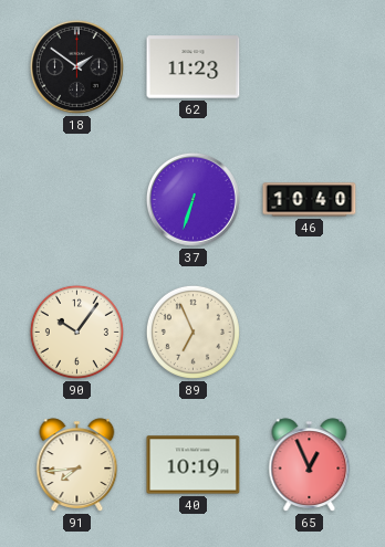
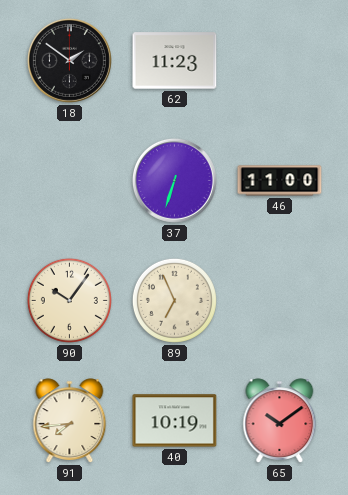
46: 10:40 -> 11:00 (280, 181)
65: 12:56 -> 10:09 (280, 421)
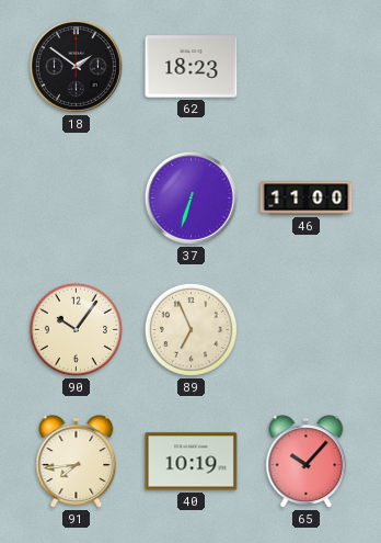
62: 11:23 -> 18:23 (192, 67)
65: 10:09 -> 10:07 (307, 462)
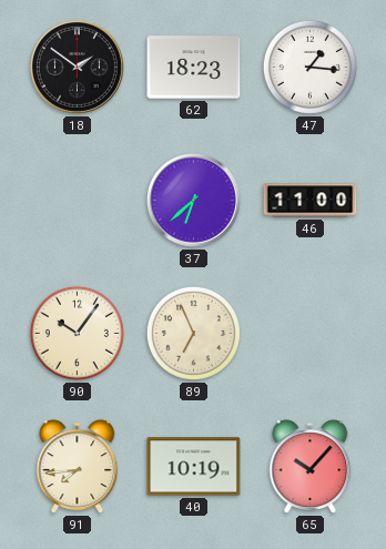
47: none -> 1:16 (309, 67)
37: 6:33 -> 6:38 (193, 200)
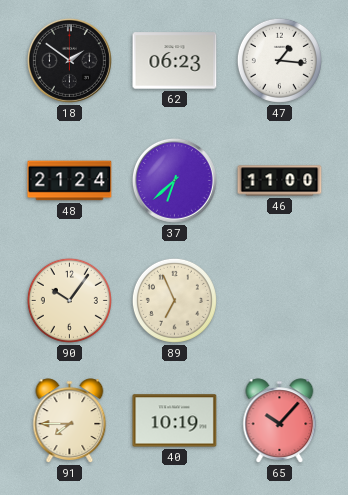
62: 18:23 -> 06:23 (175, 61)
48: none -> 21:24 (70, 181)
91: 7:44 -> 7:45 (70, 421)
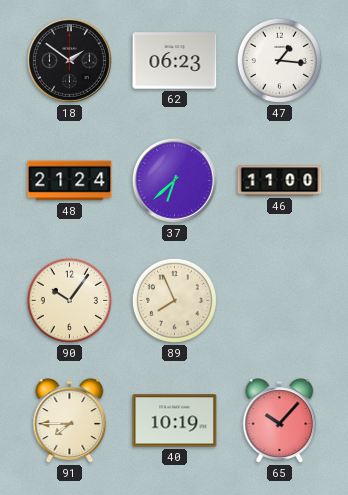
89: 6:56 -> 7:56 (174, 300)
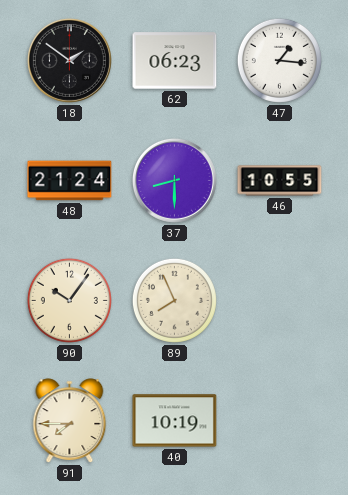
37: 6:38 -> 8:30 (174, 180)
46: 11:00 -> 10:55 (280, 181)
65: 10:07 -> none (280, 421)
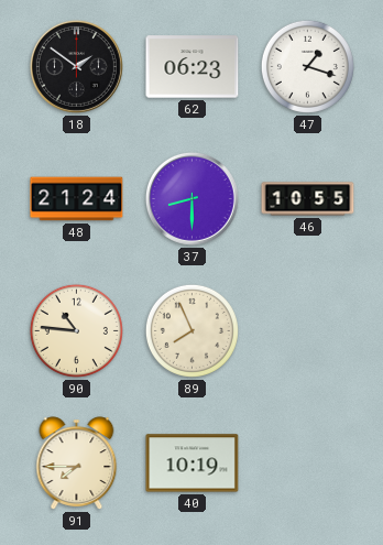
47: 1:16 -> 1:18 (307, 66)
90: 10:06 -> 10:46 (76, 330)
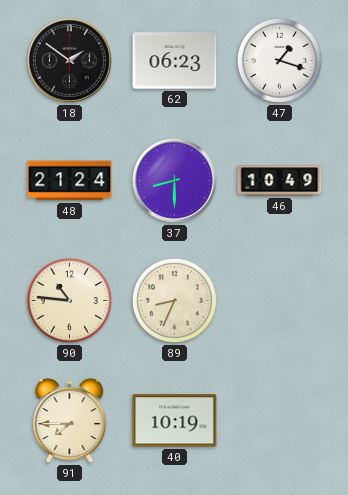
46: 10:55 -> 10:49 (280, 181)
89: 7:56 -> 8:34 (174, 300)
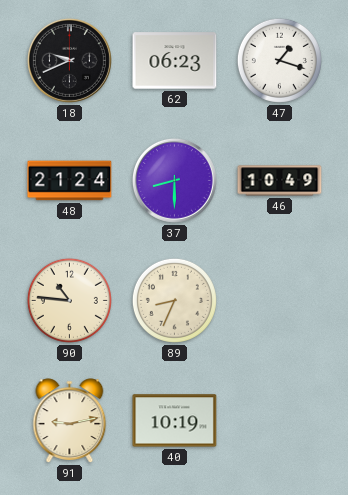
18: 1:51 -> 9:41 (69, 60)
91: 7:45 -> 9:13 (70, 421)
